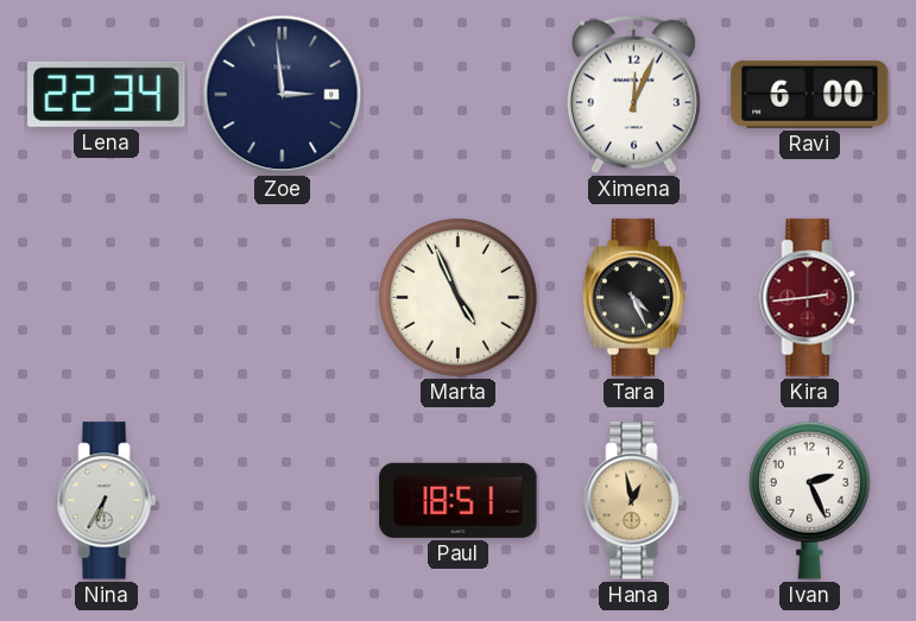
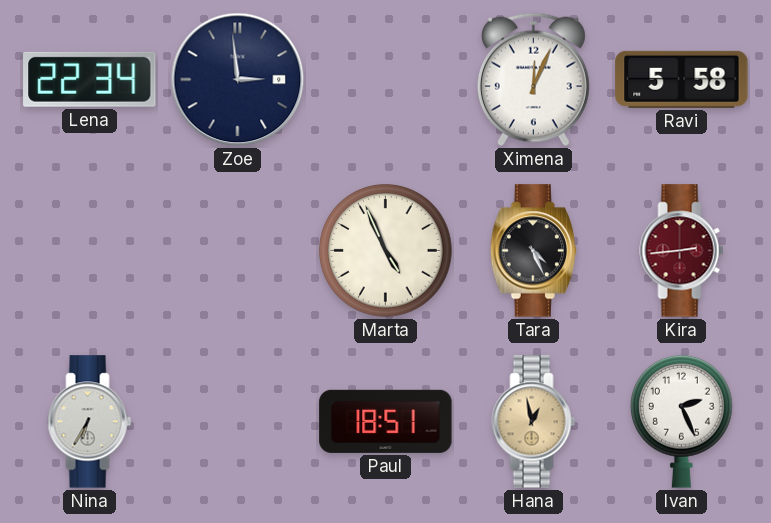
Ravi: 6:00 -> 5:58 (682, 79)
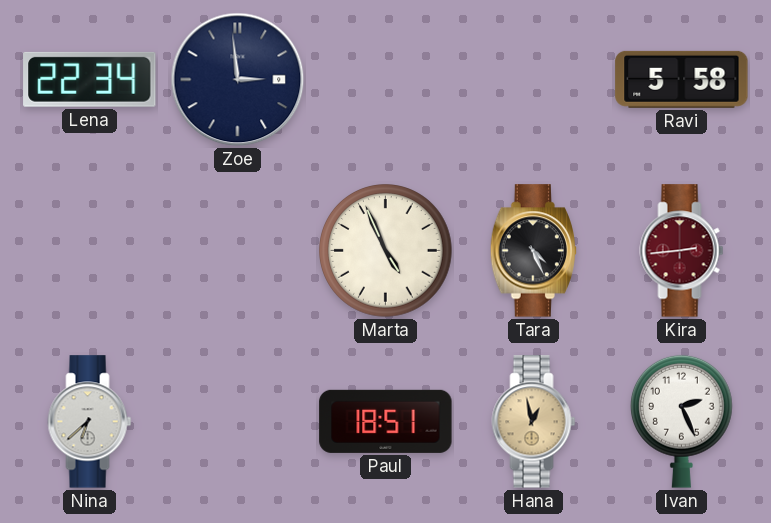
Ximena: 12:04 -> none (533, 80)
Nina: 6:35 -> 6:38 (90, 422)
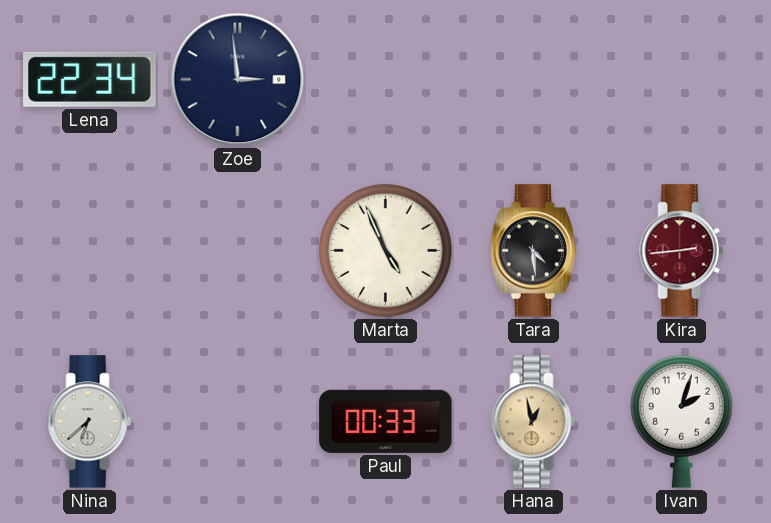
Ravi: 5:58 -> none (682, 79)
Tara: 4:26 -> 4:29 (533, 251)
Paul: 18:51 -> 00:33 (386, 421)
Ivan: 2:26 -> 2:03 (682, 421)
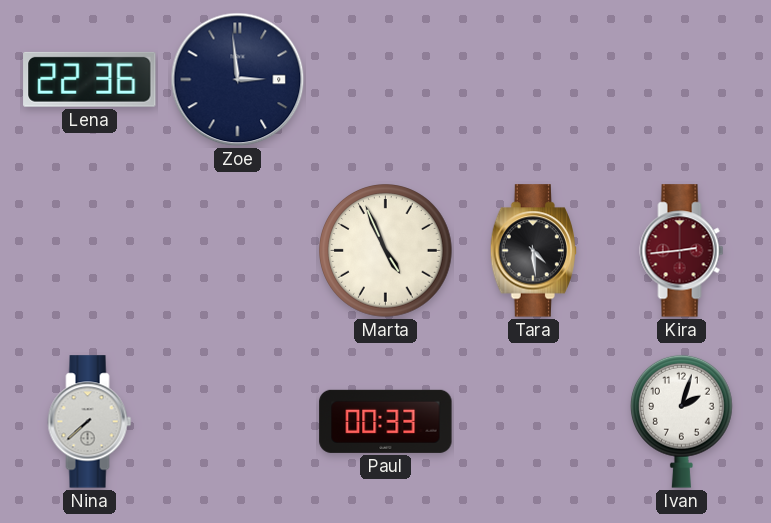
Lena: 22:34 -> 22:36 (90, 79)
Nina: 6:38 -> 7:38 (90, 422)
Hana: 12:58 -> none (534, 422)
